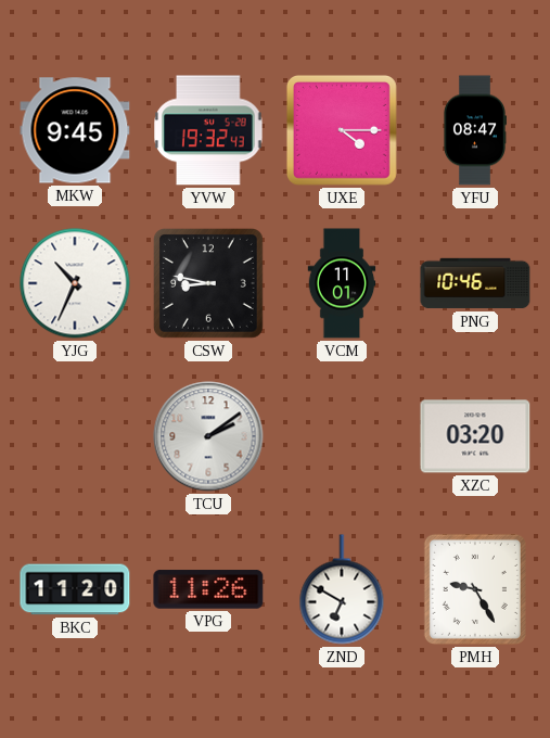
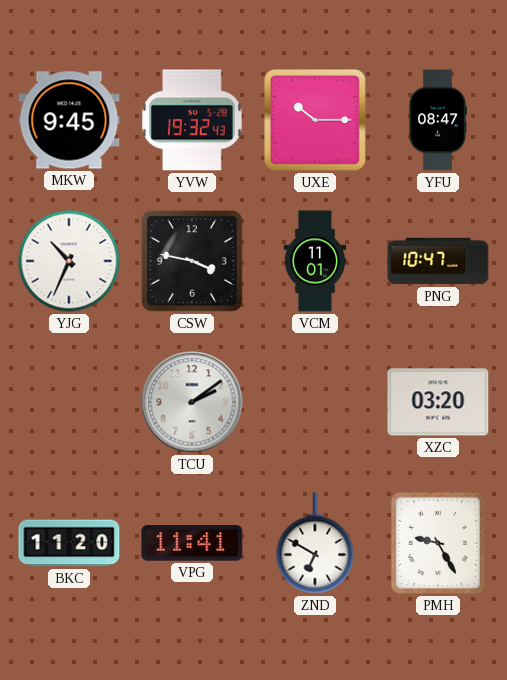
UXE: 4:15 -> 10:15 (315, 120)
CSW: 8:47 -> 3:47 (192, 261)
PNG: 10:46 -> 10:47 (438, 261)
VPG: 11:26 -> 11:41 (192, 543)
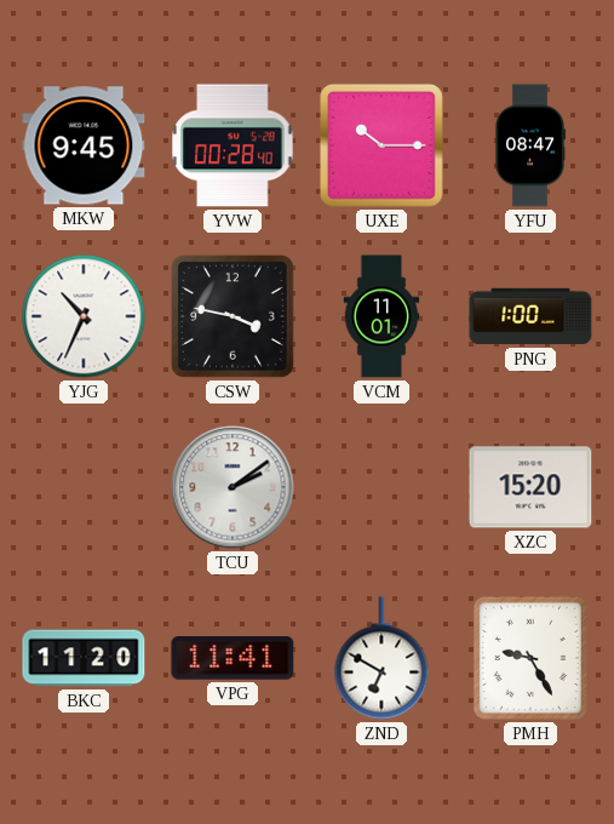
YVW: 19:32 -> 00:28 (233, 145)
PNG: 10:47 -> 1:00 (530, 316)
XZC: 03:20 -> 15:20 (530, 487)
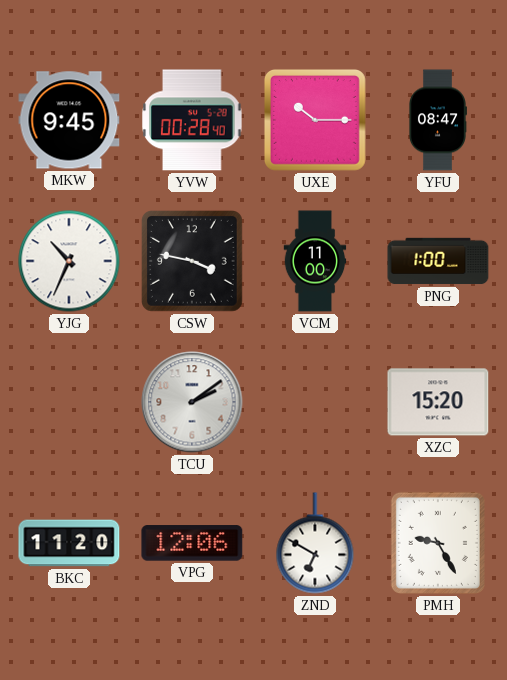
VCM: 11:01 -> 11:00 (315, 261)
VPG: 11:41 -> 12:06 (192, 543)
